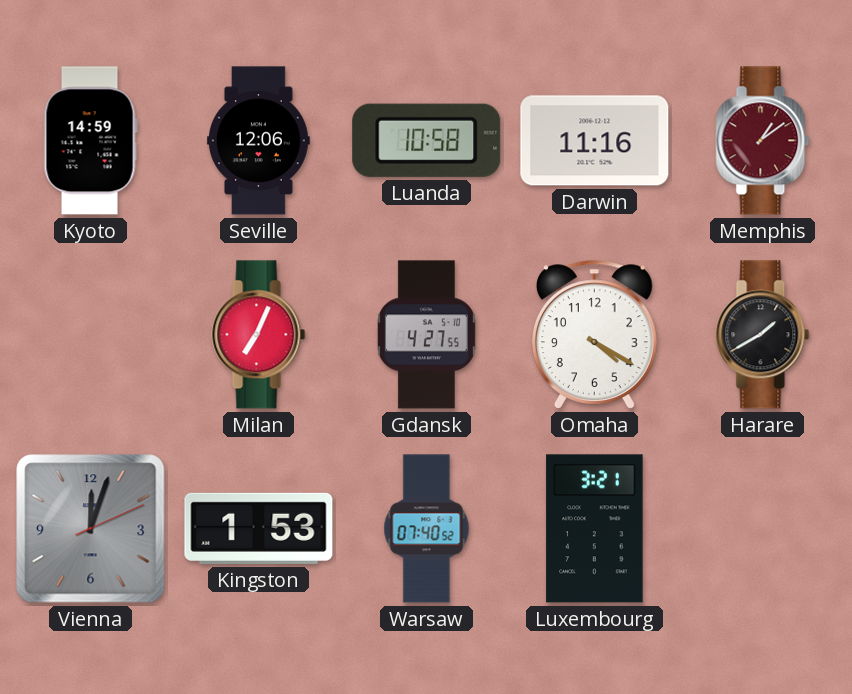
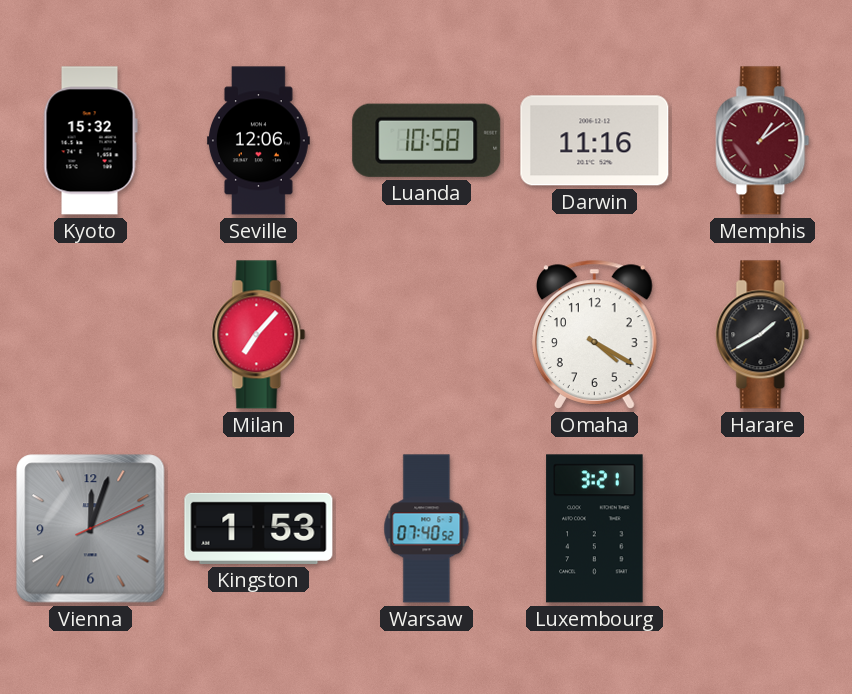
Kyoto: 14:59 -> 15:32 (90, 141)
Milan: 7:04 -> 7:07 (259, 335)
Gdansk: 4:27 -> none (426, 335)
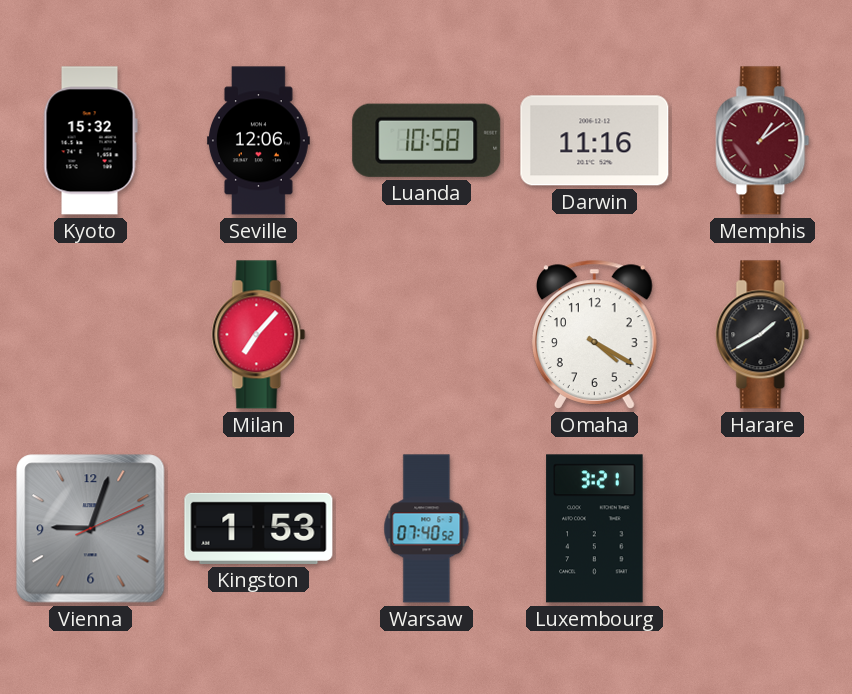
Vienna: 12:03 -> 9:03 (91, 529)
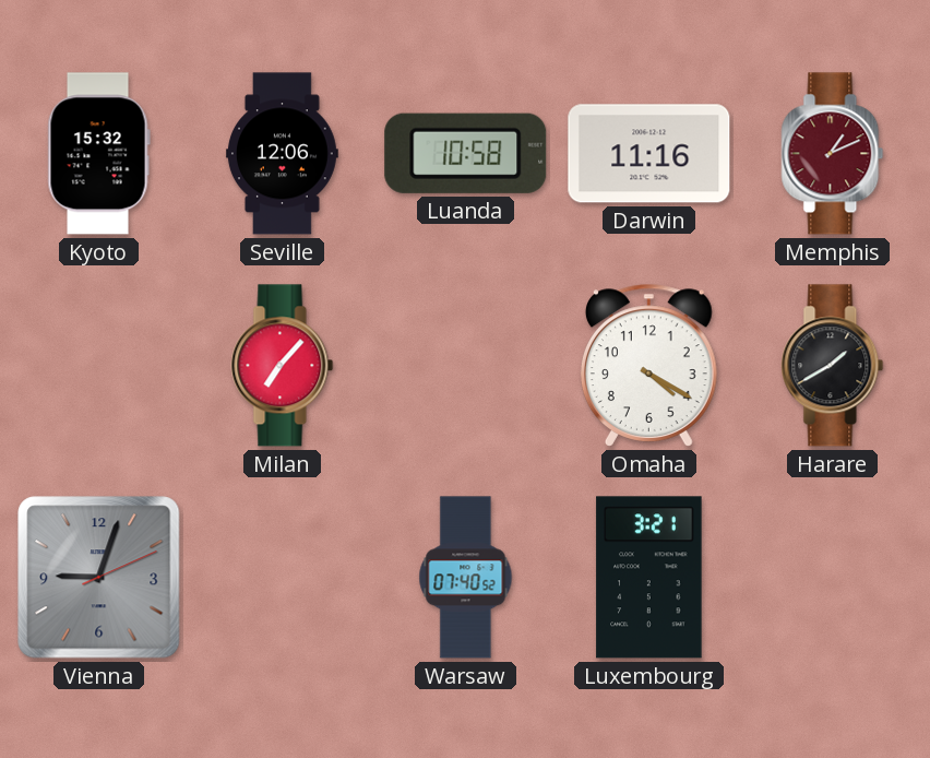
Memphis: 1:09 -> 1:11 (833, 154)
Kingston: 1:53 -> none (259, 528)
